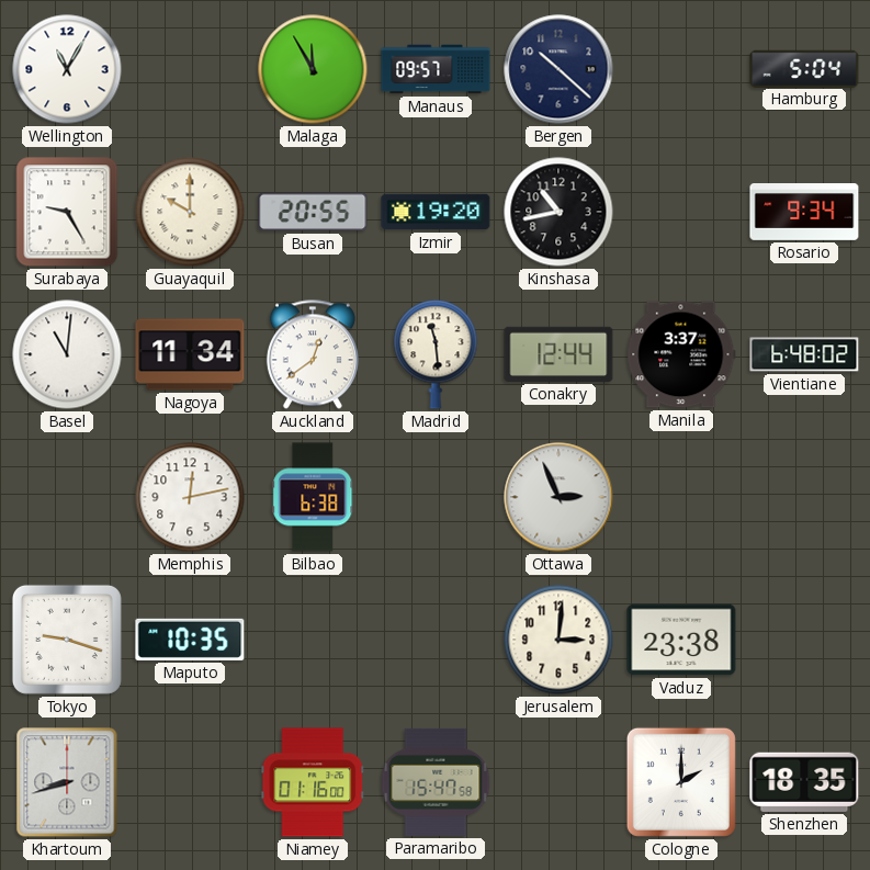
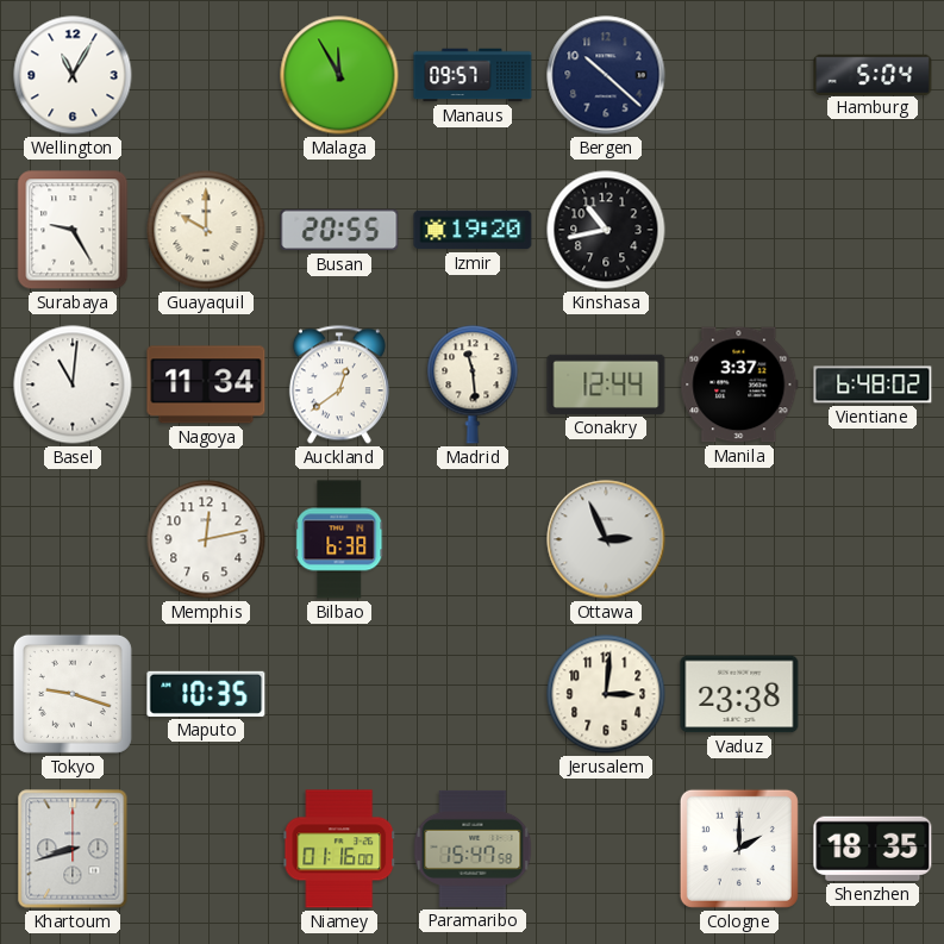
Rosario: 9:34 -> none (804, 213)
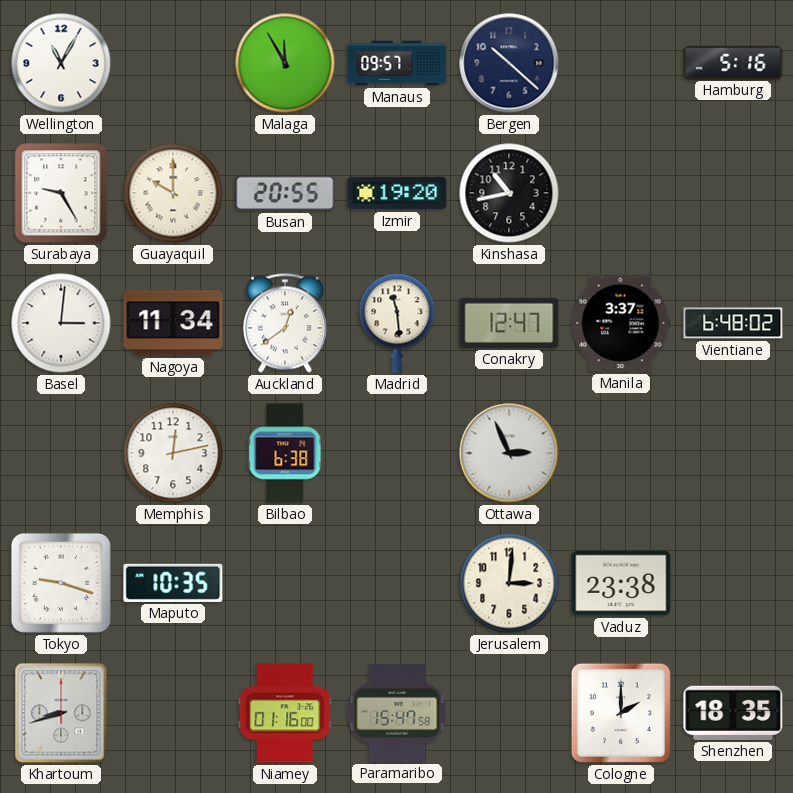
Hamburg: 5:04 -> 5:16 (733, 62)
Basel: 11:01 -> 3:01 (61, 323)
Conakry: 12:44 -> 12:47 (509, 323)
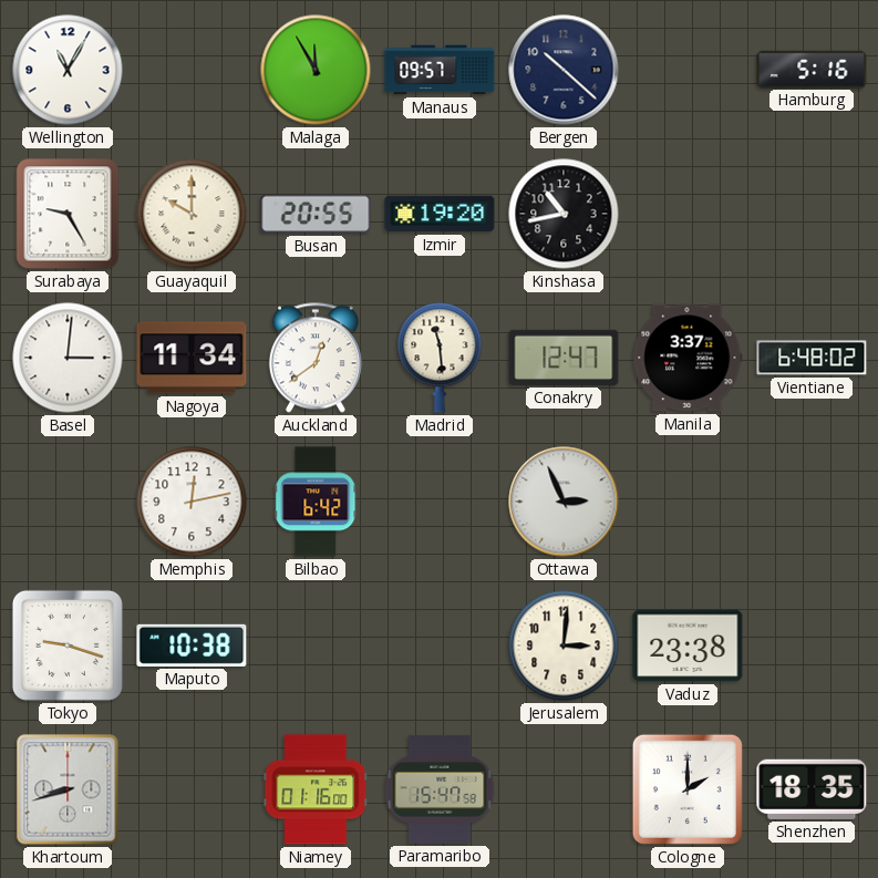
Bilbao: 6:38 -> 6:42 (316, 502)
Maputo: 10:35 -> 10:38 (192, 645)
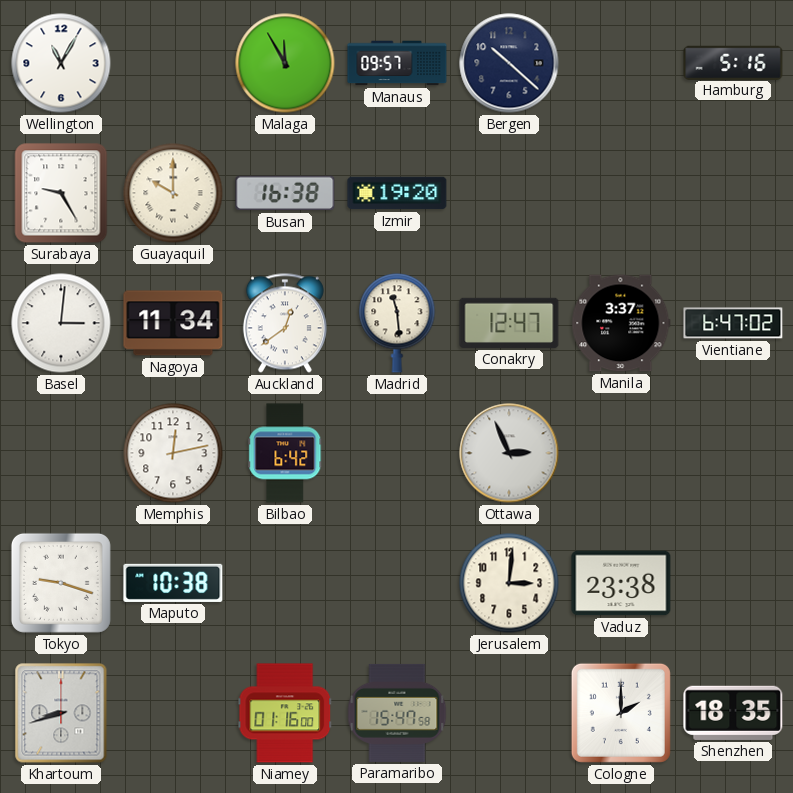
Busan: 20:55 -> 16:38 (285, 193)
Kinshasa: 10:43 -> none (564, 214)
Vientiane: 6:48 -> 6:47 (733, 323)
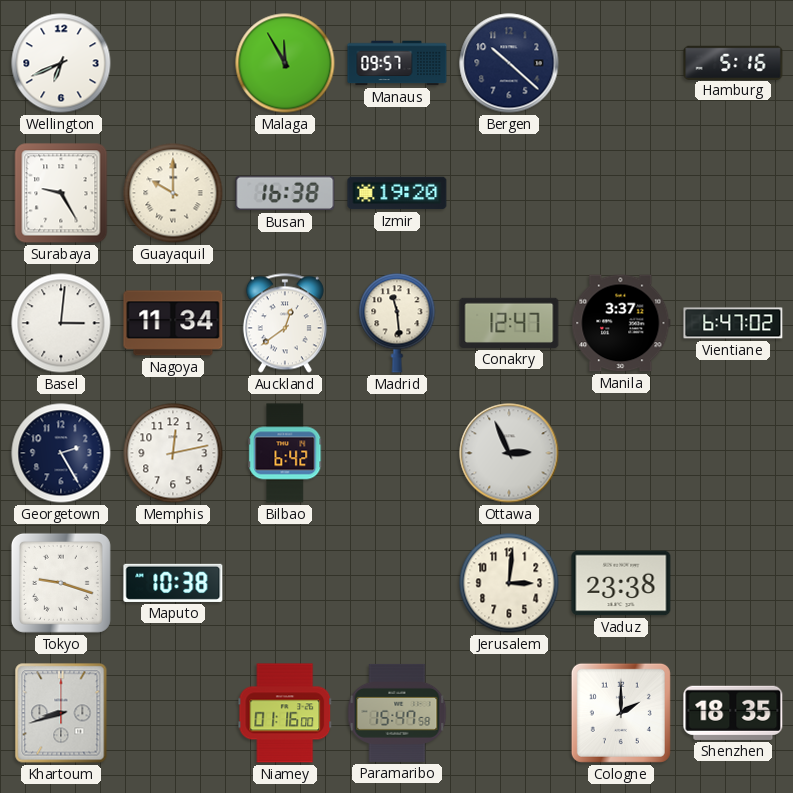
Wellington: 11:05 -> 6:41 (61, 63)
Georgetown: none -> 2:25 (61, 453)
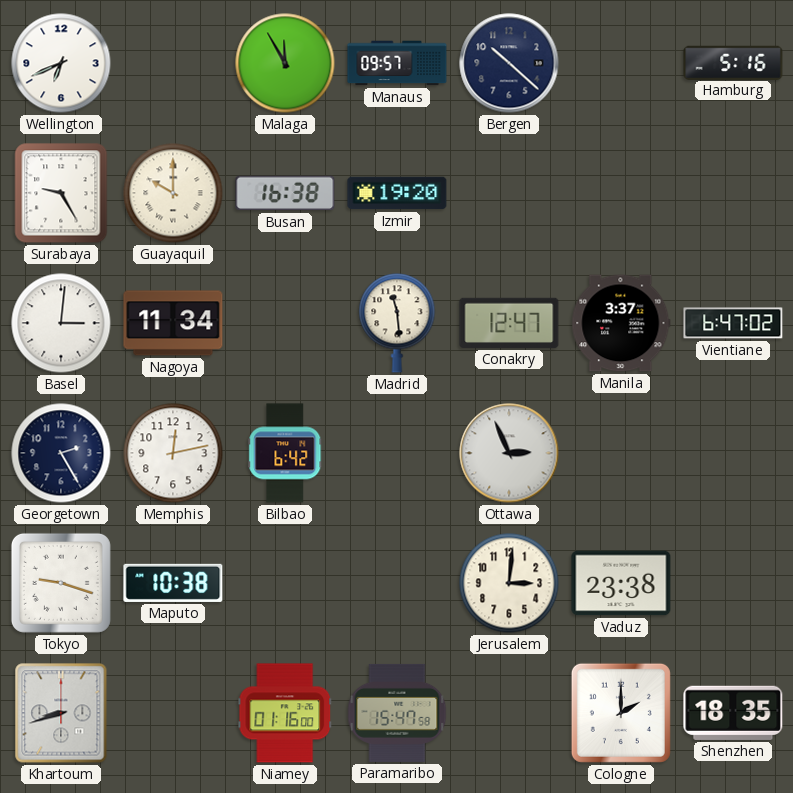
Auckland: 12:39 -> none (285, 323)
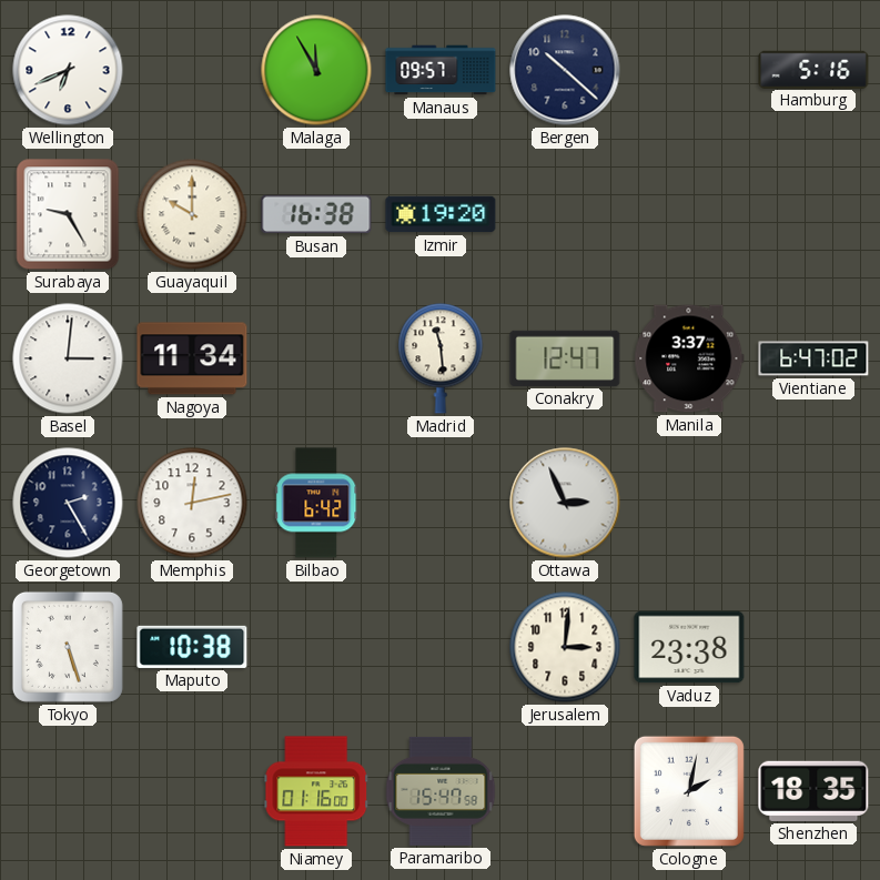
Tokyo: 9:18 -> 5:27 (68, 647)
Khartoum: 8:42 -> none (61, 713)
Cologne: 2:00 -> 2:02 (689, 791)
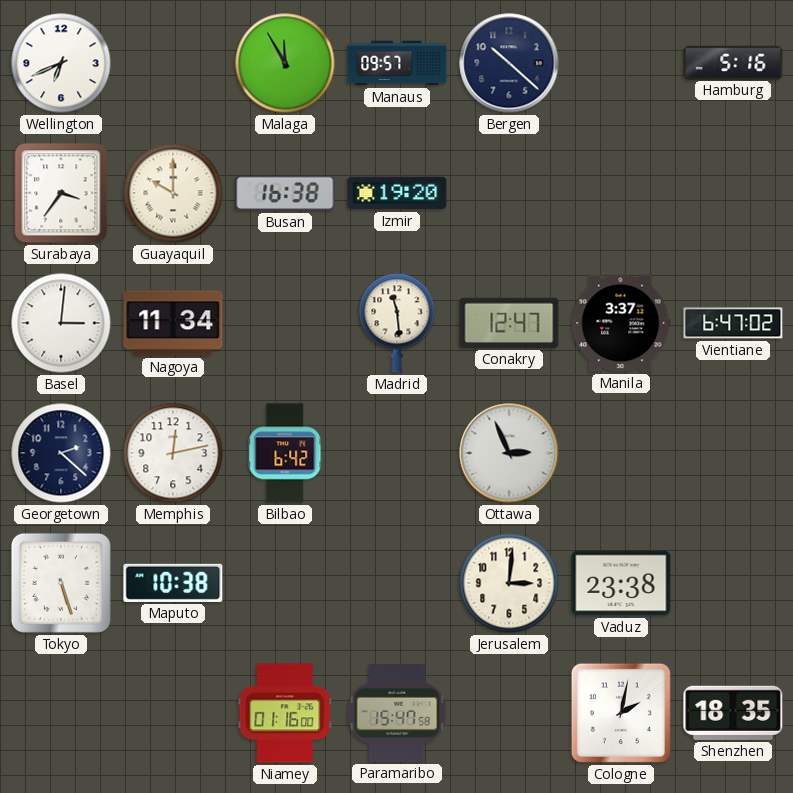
Surabaya: 9:25 -> 3:36 (61, 193)
Georgetown: 2:25 -> 2:22 (61, 453)
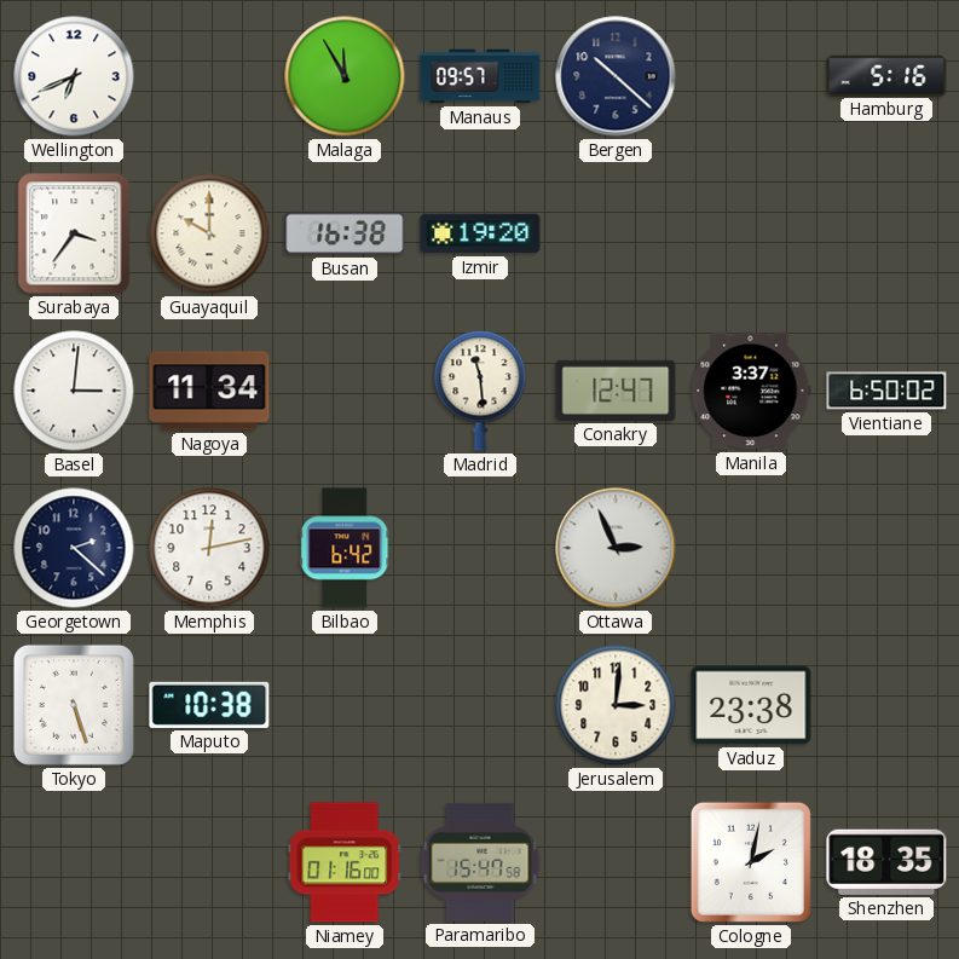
Vientiane: 6:47 -> 6:50 (886, 391)
